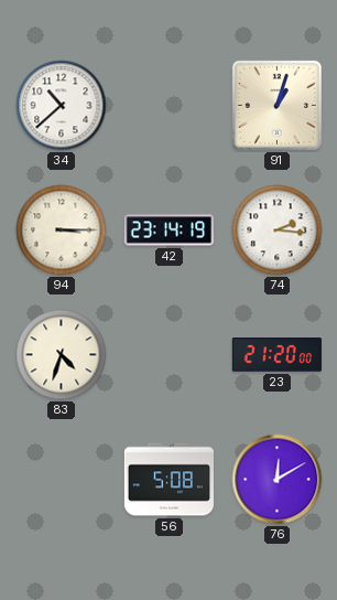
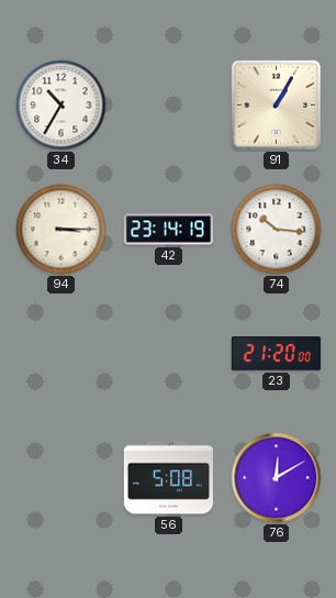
34: 10:38 -> 10:35 (61, 106)
91: 1:03 -> 1:05 (276, 104)
74: 2:16 -> 10:16 (277, 230)
83: 4:33 -> none (62, 355)
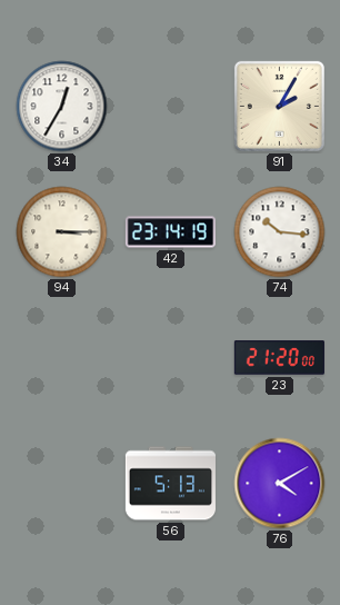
34: 10:35 -> 12:35 (62, 107)
91: 1:05 -> 2:05 (279, 106)
56: 5:08 -> 5:13 (170, 484)
76: 12:10 -> 4:10 (280, 484)
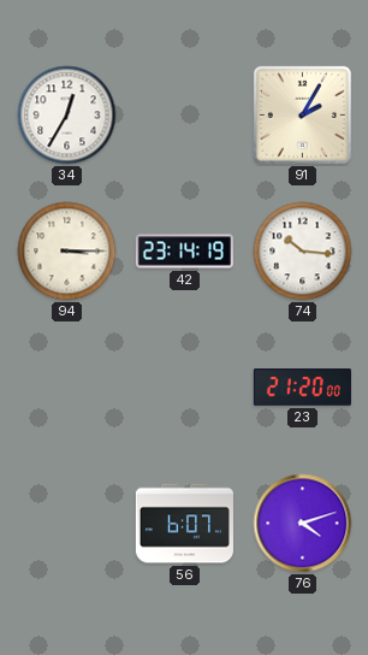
56: 5:13 -> 6:07 (184, 524)
76: 4:10 -> 4:12 (303, 524)
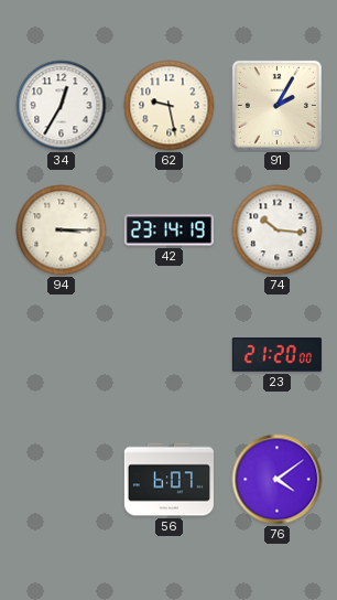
62: none -> 9:28 (170, 106)
76: 4:12 -> 4:09 (278, 480)
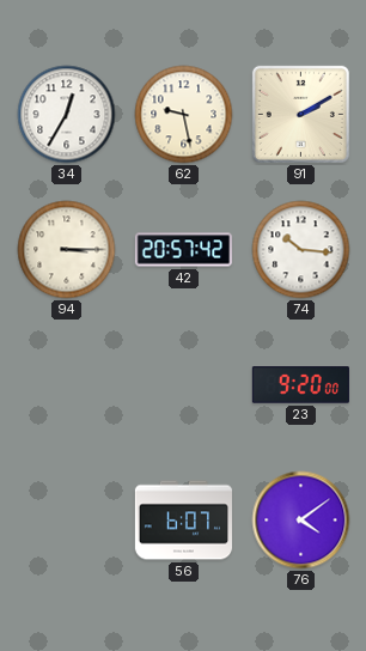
91: 2:05 -> 2:10 (300, 114)
42: 23:14 -> 20:57 (183, 250)
23: 21:20 -> 9:20 (300, 385)
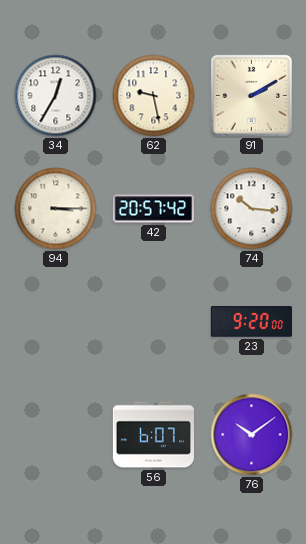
76: 4:09 -> 10:09 (252, 435)
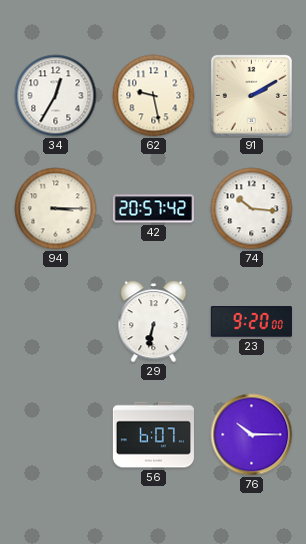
29: none -> 6:32 (154, 322)
76: 10:09 -> 10:15 (252, 435)
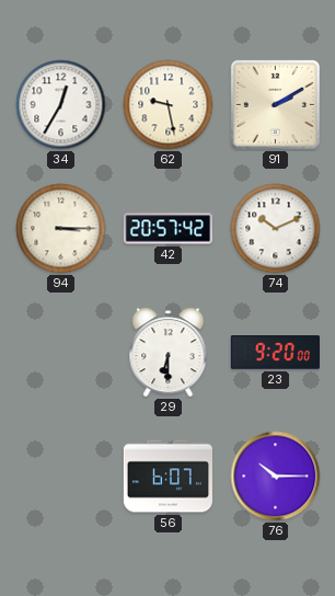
74: 10:16 -> 10:11 (276, 229)
29: 6:32 -> 6:30 (169, 353)
